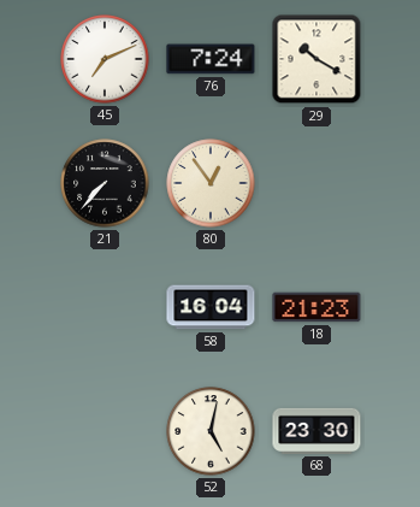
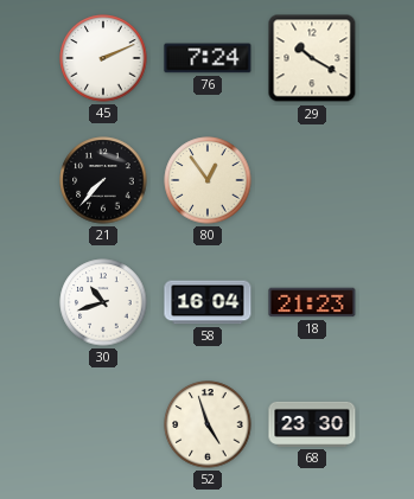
45: 7:11 -> 2:11 (103, 58)
30: none -> 10:42 (103, 302)
52: 5:02 -> 4:57 (208, 424)
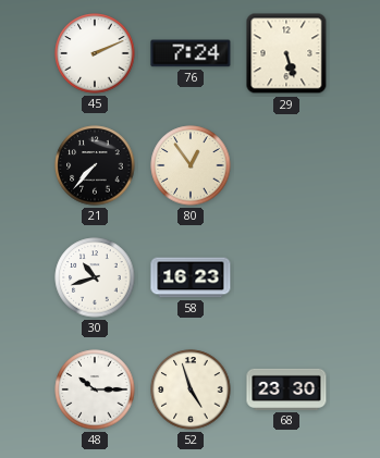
29: 10:20 -> 5:27 (286, 53)
58: 16:04 -> 16:23 (191, 277)
18: 21:23 -> none (312, 302)
48: none -> 10:15 (95, 389)
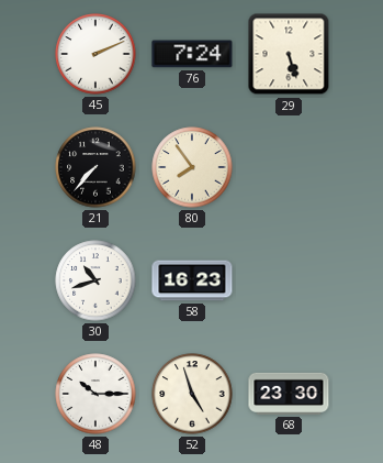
80: 12:54 -> 7:54 (192, 167)
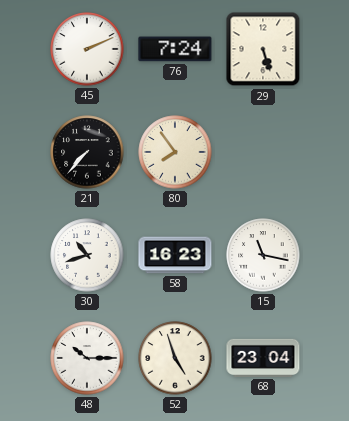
15: none -> 11:17 (263, 255)
68: 23:30 -> 23:04 (263, 358)
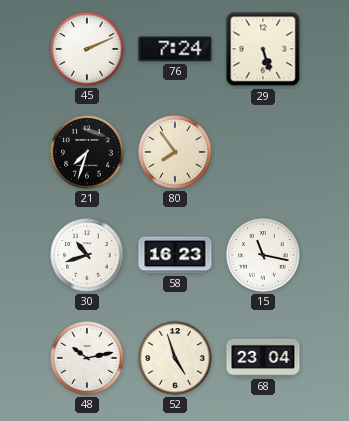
21: 7:37 -> 7:33 (87, 152)
48: 10:15 -> 10:13 (87, 358)
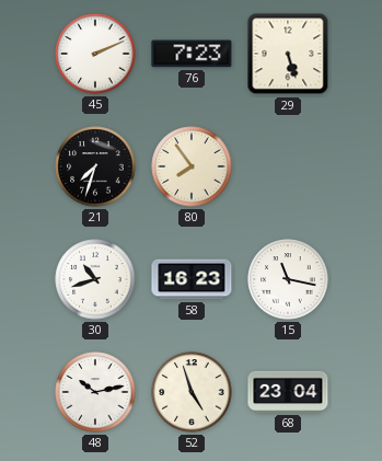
76: 7:24 -> 7:23 (192, 54)
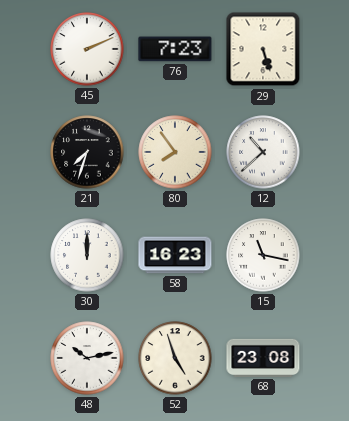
12: none -> 10:38 (263, 152)
30: 10:42 -> 12:00 (87, 255)
68: 23:04 -> 23:08 (263, 358)
